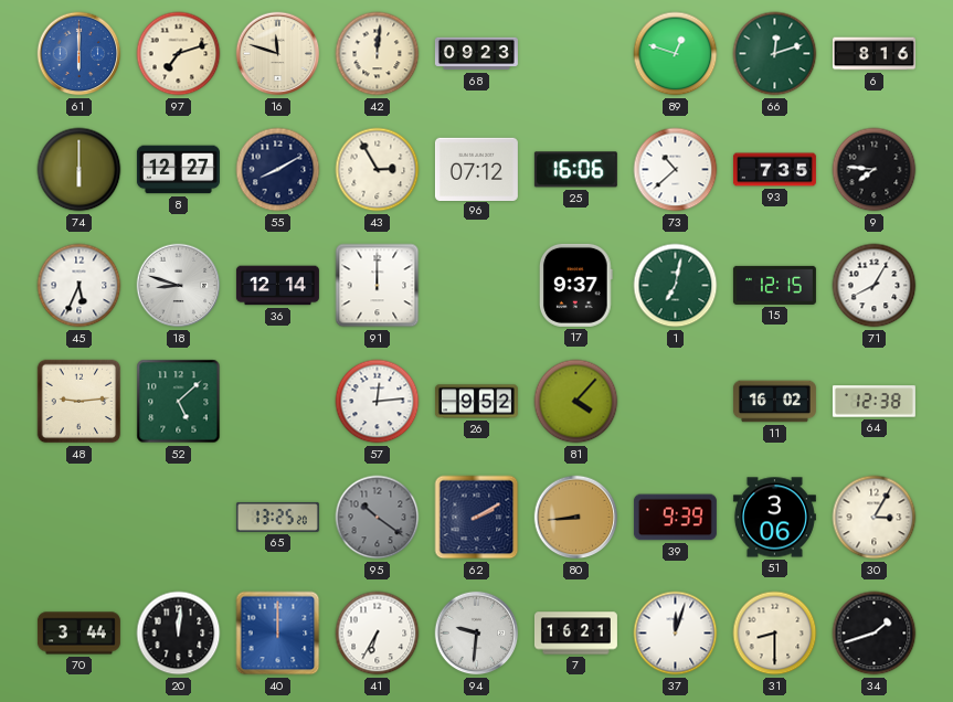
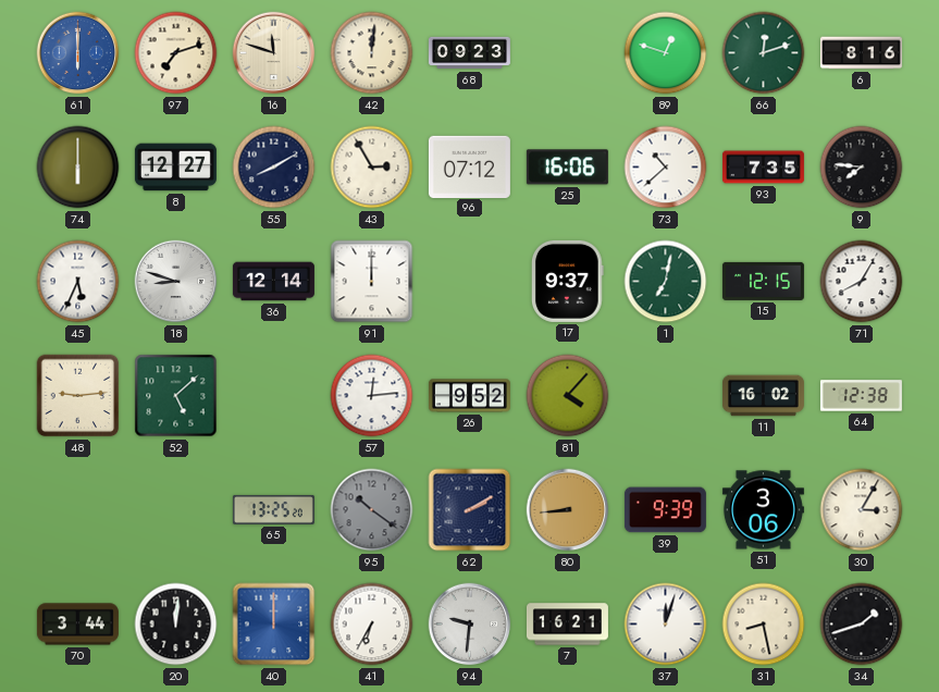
31: 8:30 -> 8:28 (764, 625)
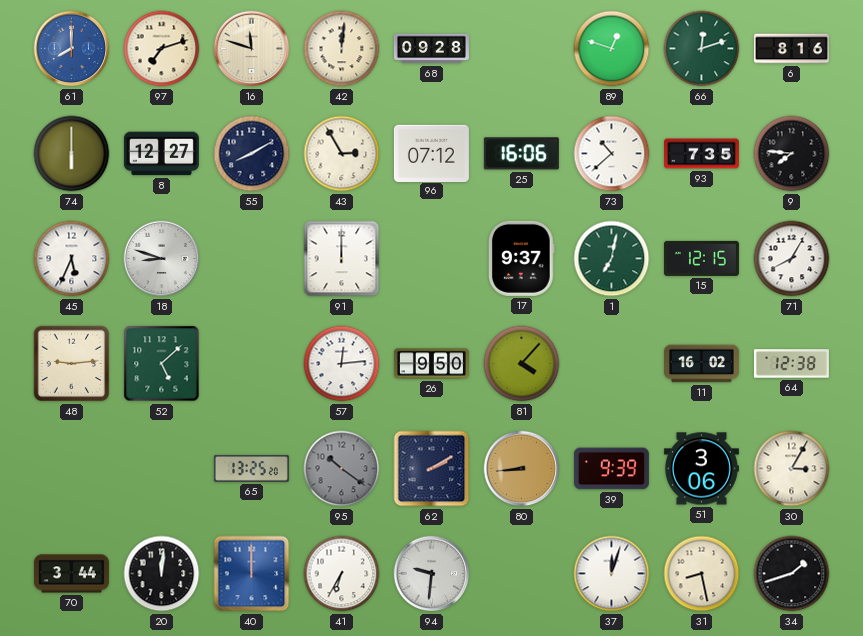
61: 6:00 -> 8:00 (72, 49)
68: 09:23 -> 09:28 (431, 49)
36: 12:14 -> none (273, 282)
26: 9:52 -> 9:50 (431, 364)
7: 16:21 -> none (567, 625)
